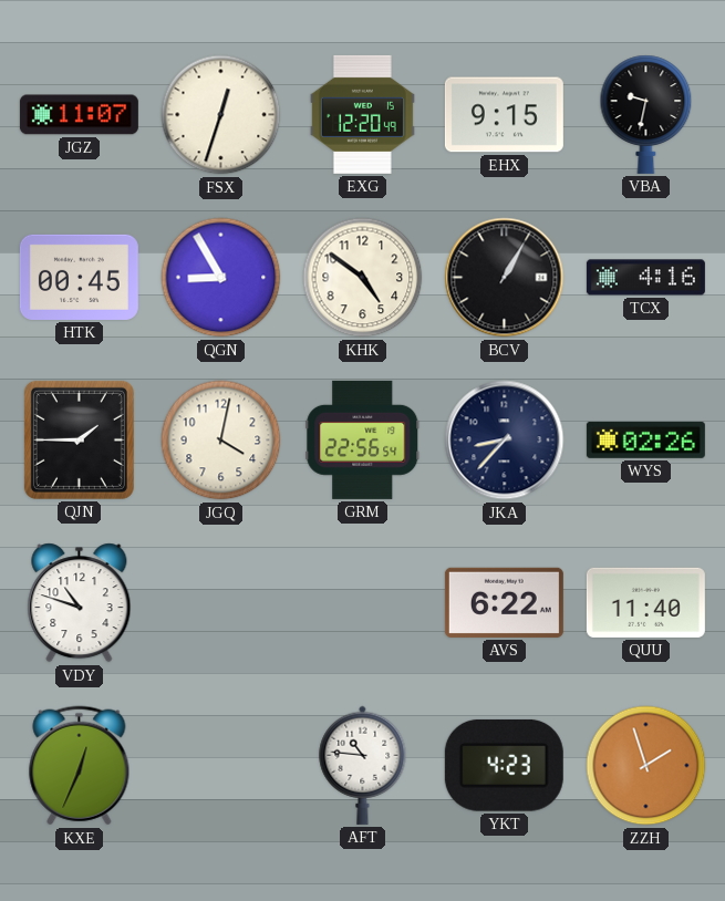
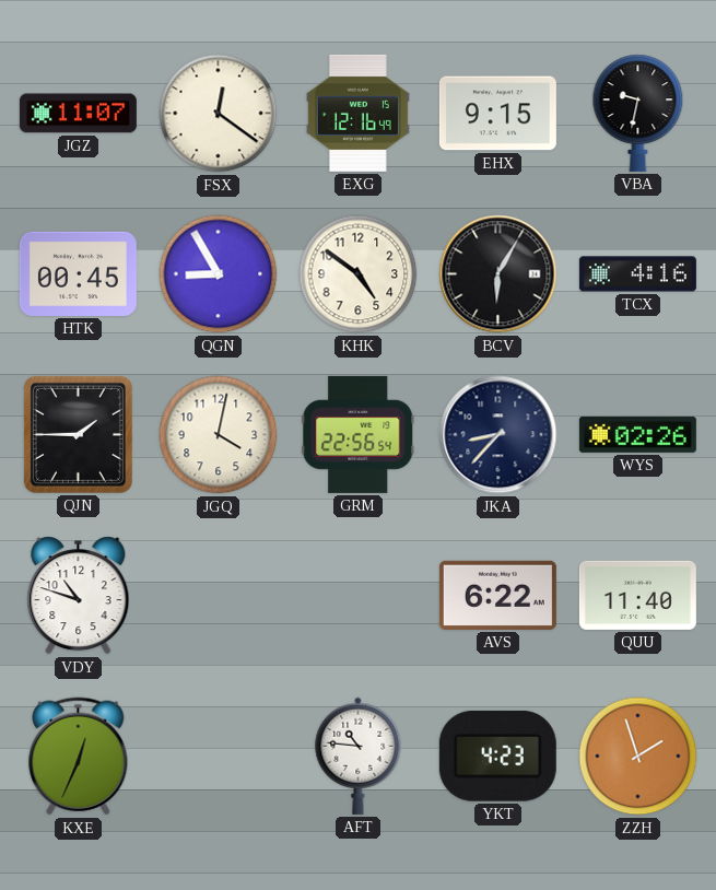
FSX: 12:33 -> 12:21 (219, 114)
EXG: 12:20 -> 12:16 (357, 113)
BCV: 1:05 -> 6:05 (498, 274)
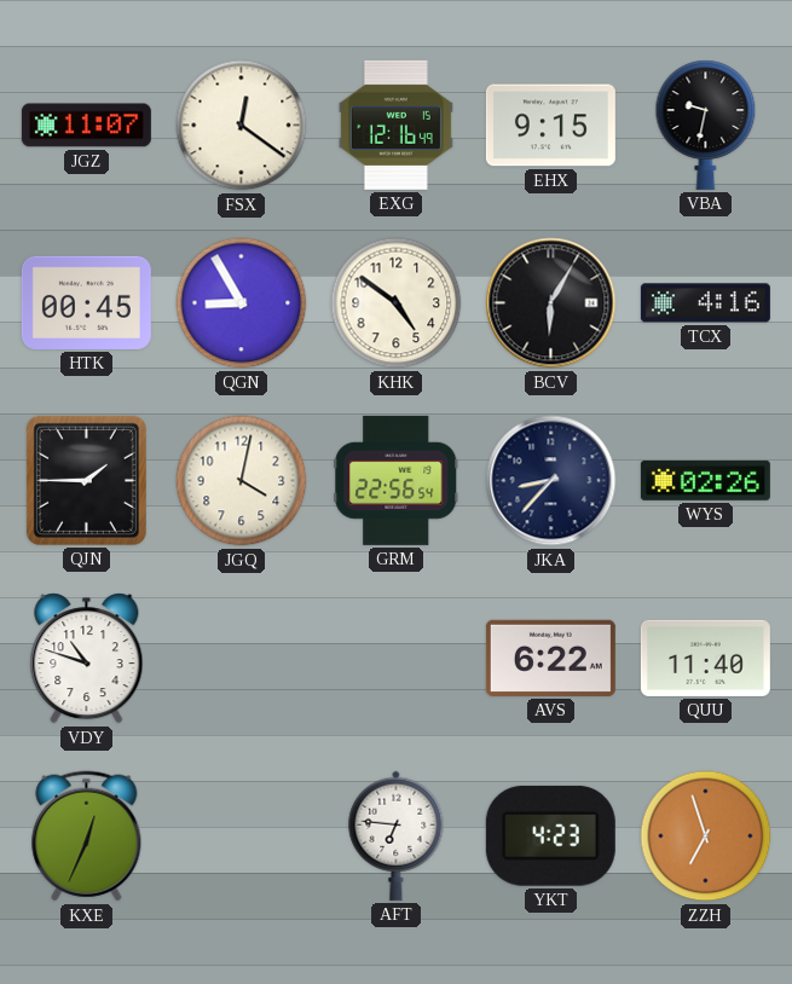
AFT: 10:46 -> 6:46 (397, 835)
ZZH: 1:57 -> 6:57 (706, 837)
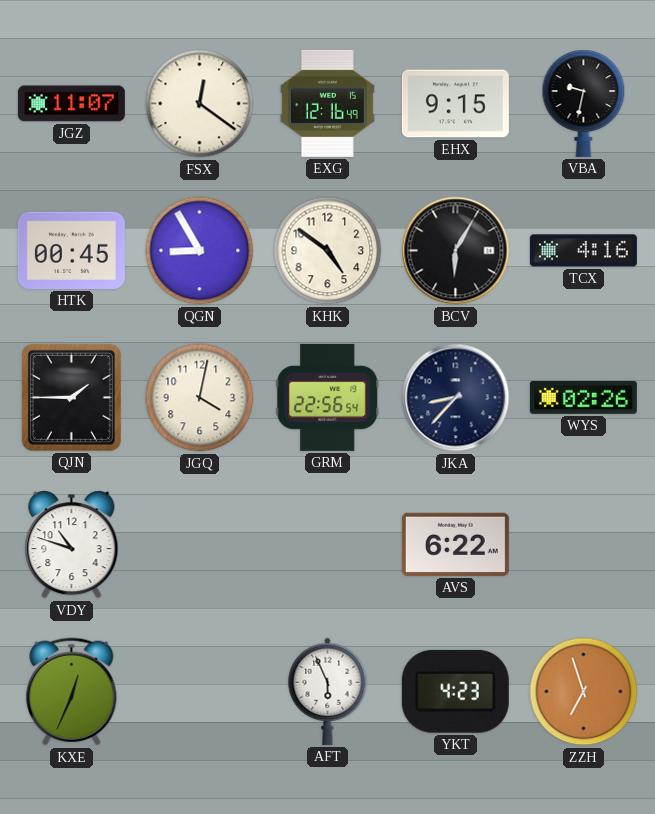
QUU: 11:40 -> none (705, 658)
AFT: 6:46 -> 5:56 (328, 691)
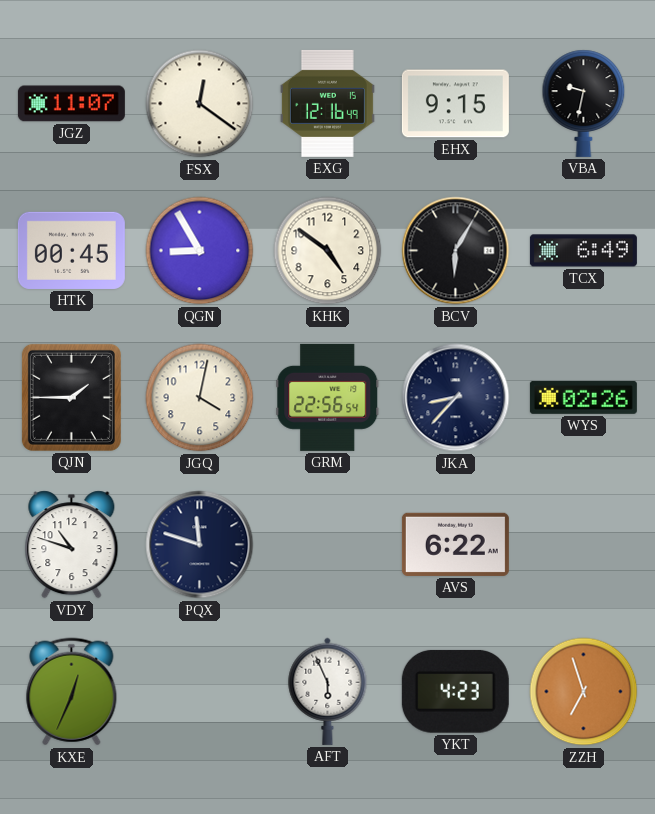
TCX: 4:16 -> 6:49 (583, 251)
PQX: none -> 11:48 (200, 545)
